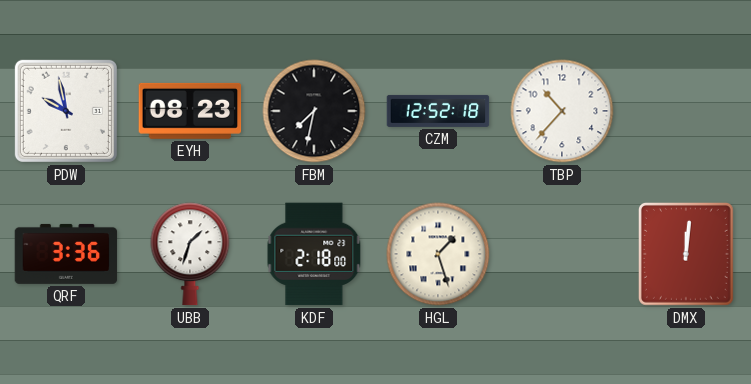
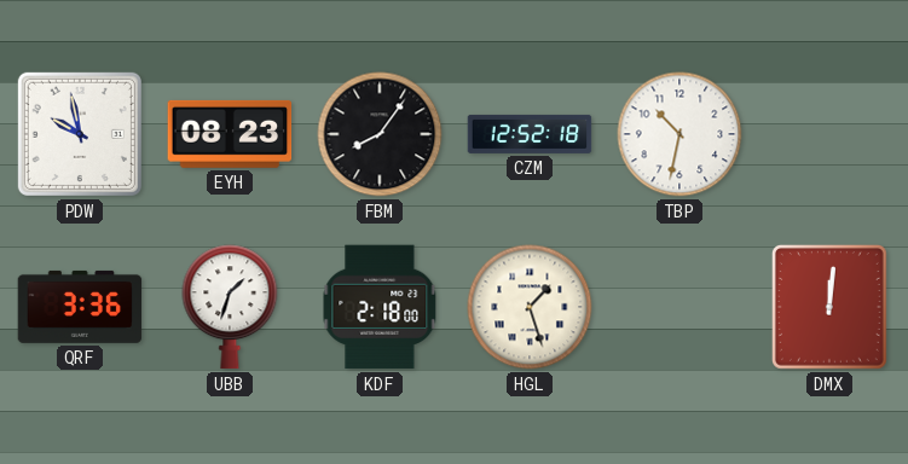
FBM: 7:32 -> 8:06 (380, 134)
TBP: 10:37 -> 10:32 (679, 134)
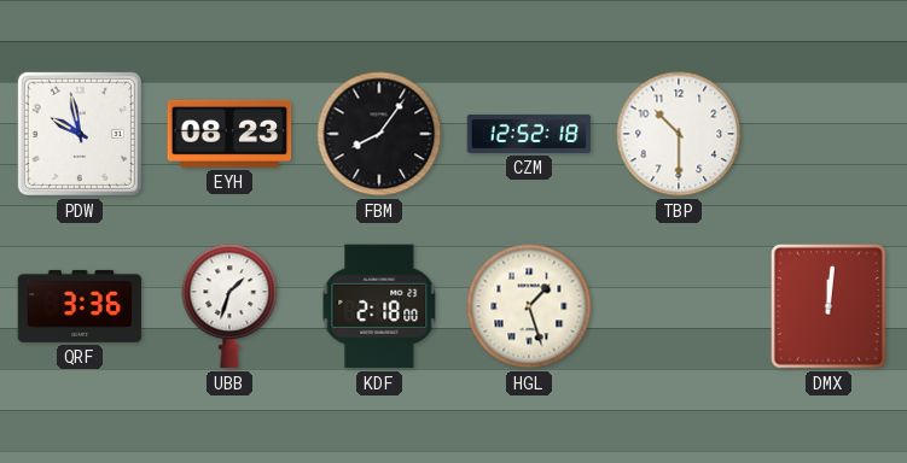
TBP: 10:32 -> 10:30 (679, 134)
